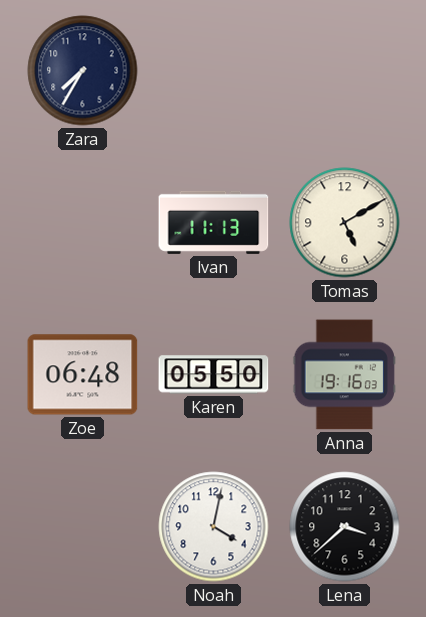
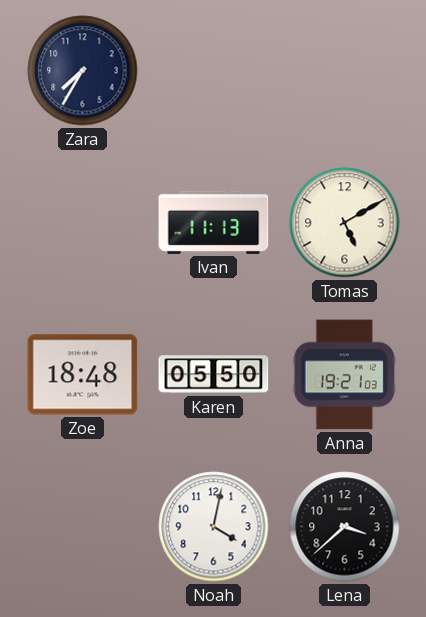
Zoe: 06:48 -> 18:48 (83, 375)
Anna: 19:16 -> 19:21 (344, 375)
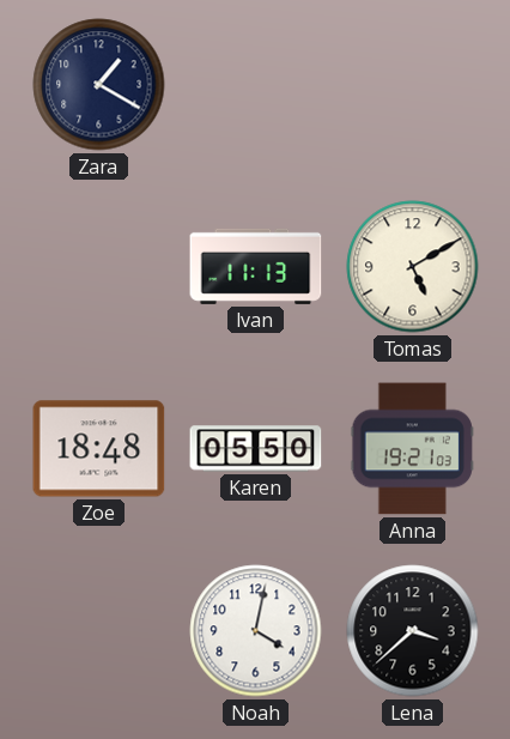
Zara: 7:35 -> 1:20 (99, 85)
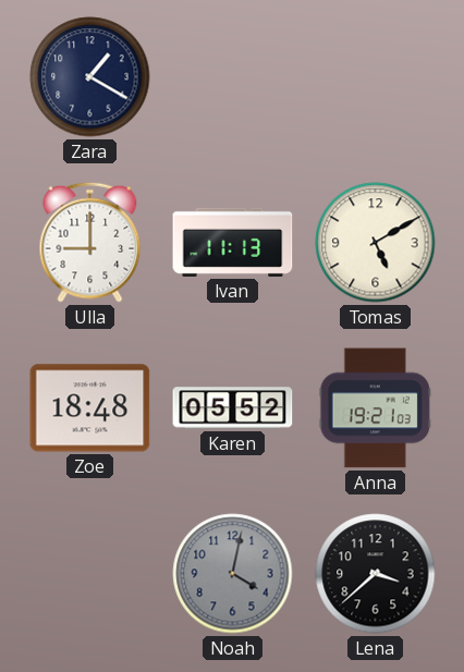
Ulla: none -> 9:00 (90, 242)
Karen: 05:50 -> 05:52 (233, 408)
Noah dial: white -> grey (233, 574)
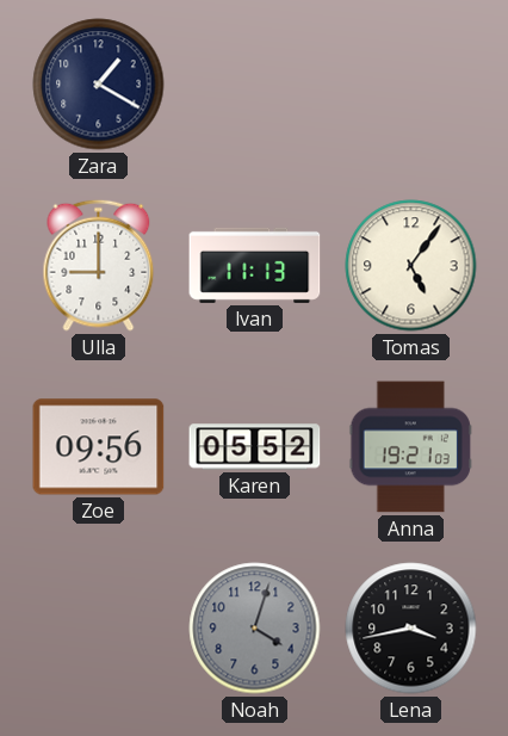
Tomas: 5:10 -> 5:06 (411, 266)
Zoe: 18:48 -> 09:56 (99, 447)
Noah: 4:02 -> 4:03 (255, 629)
Lena: 3:38 -> 3:43 (411, 629)
